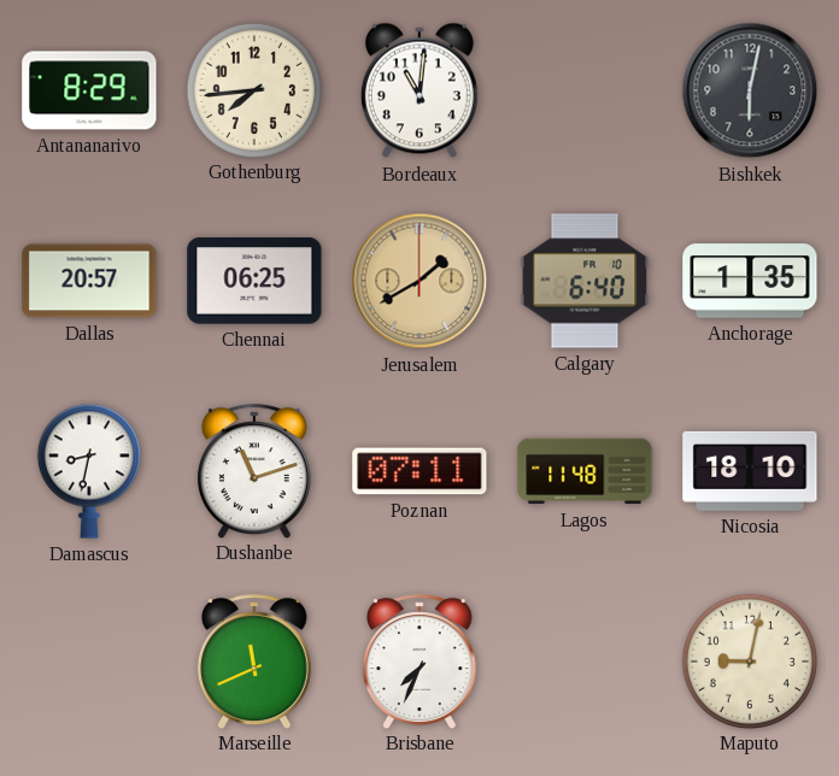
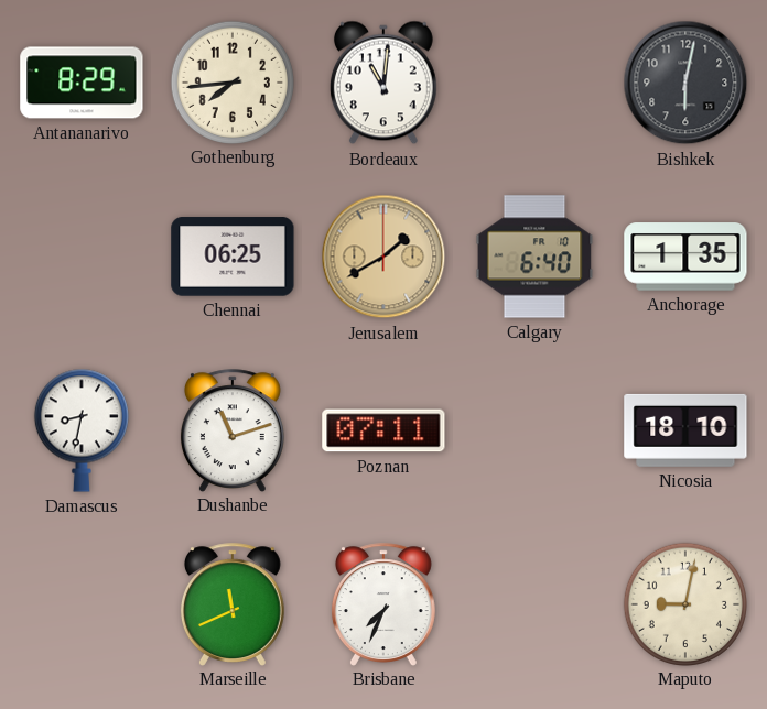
Dallas: 20:57 -> none (89, 281)
Lagos: 11:48 -> none (585, 471)
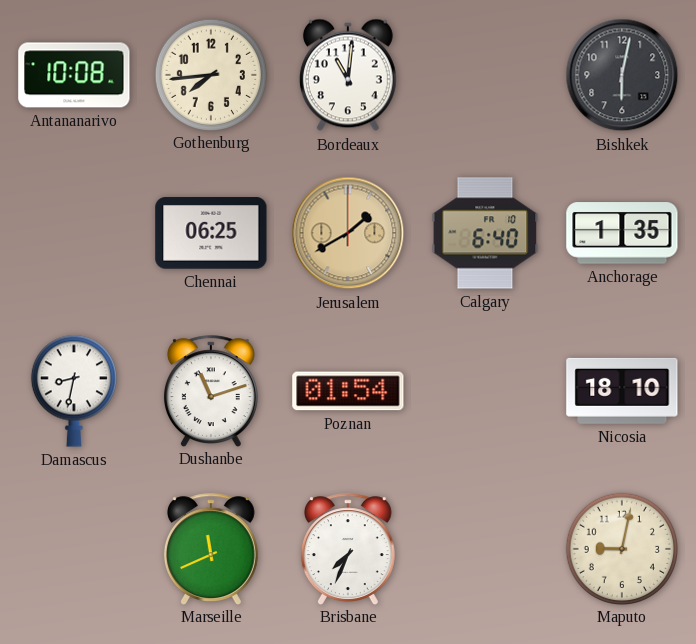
Antananarivo: 8:29 -> 10:08 (74, 75)
Poznan: 07:11 -> 01:54 (348, 391)
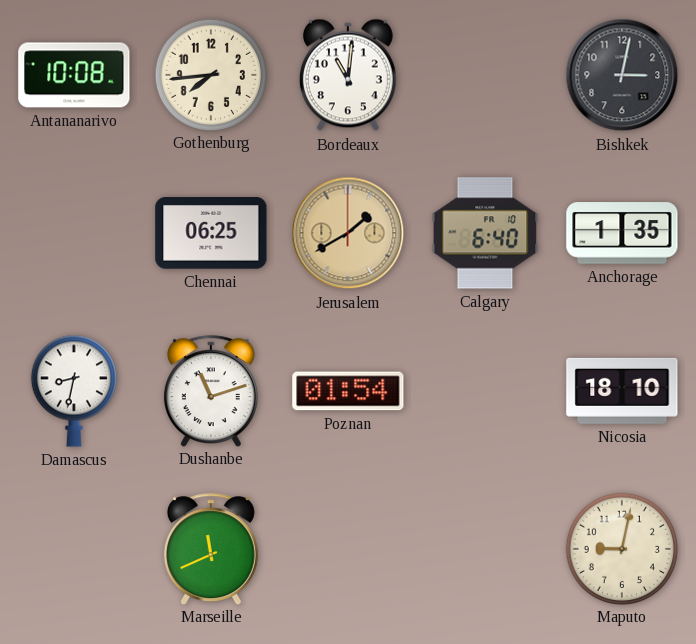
Bishkek: 6:02 -> 3:02 (622, 75)
Brisbane: 7:34 -> none (348, 549)
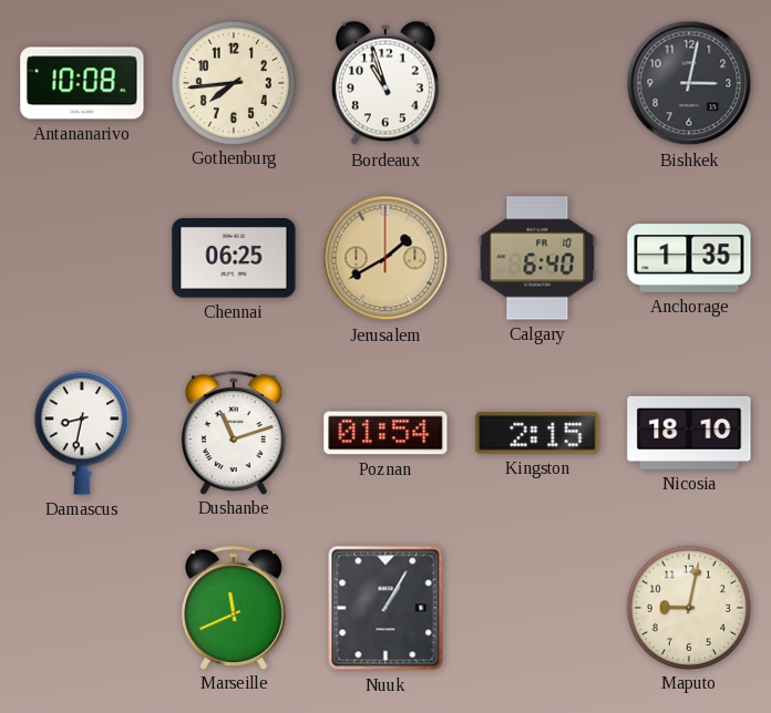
Bordeaux: 11:01 -> 10:57 (385, 83)
Kingston: none -> 2:15 (537, 433)
Nuuk: none -> 1:05 (385, 608)
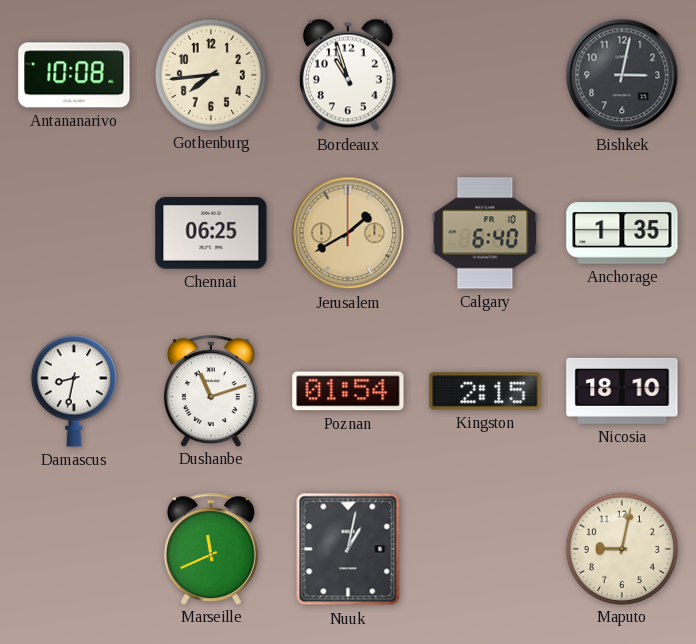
Nuuk: 1:05 -> 1:02 (348, 549)
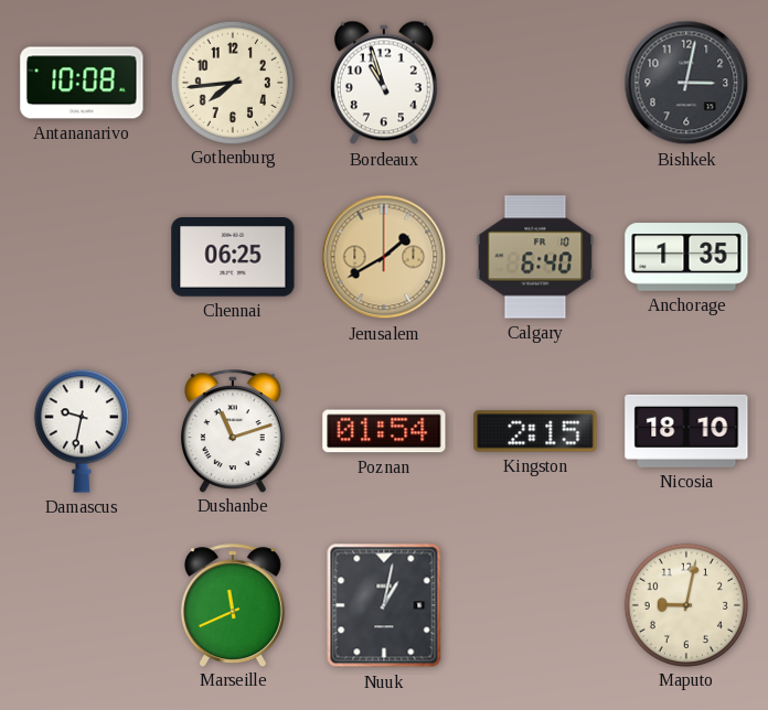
Damascus: 8:32 -> 9:32 (82, 431)
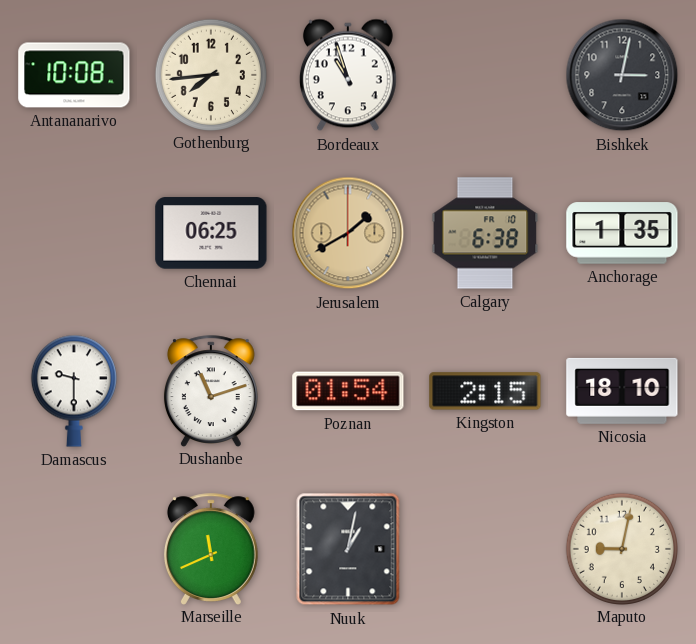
Calgary: 6:40 -> 6:38 (485, 233)
Damascus: 9:32 -> 9:30 (74, 391)
